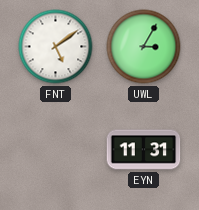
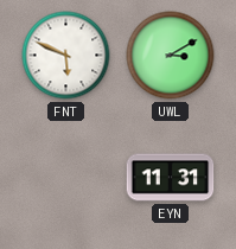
FNT: 5:09 -> 5:49 (66, 56)
UWL: 3:05 -> 3:10 (171, 56)
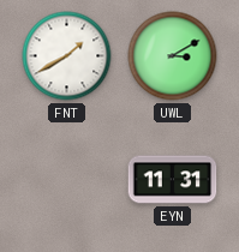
FNT: 5:49 -> 1:40 (67, 56)
